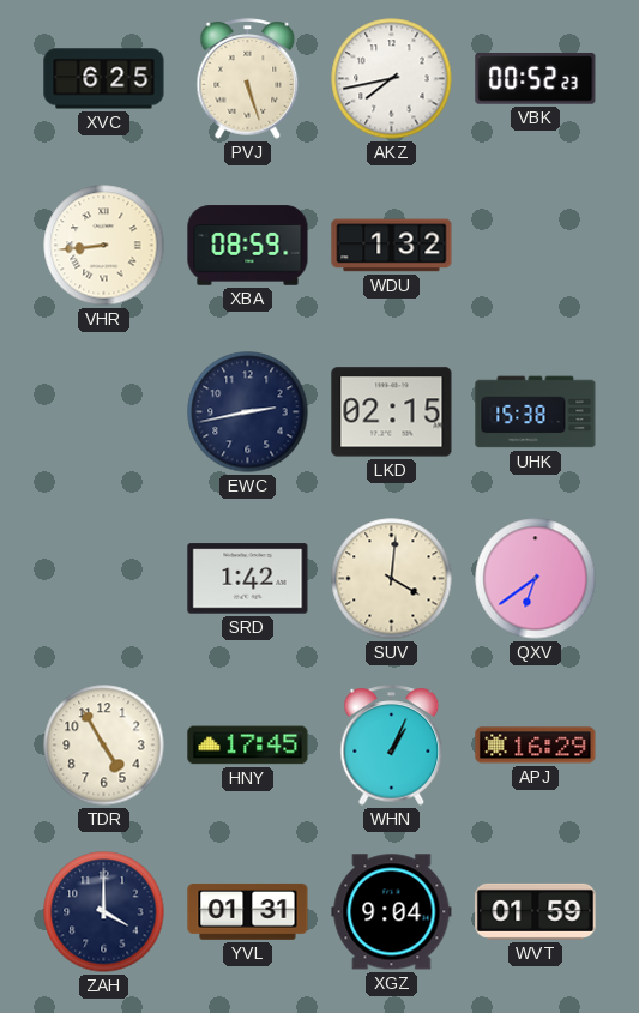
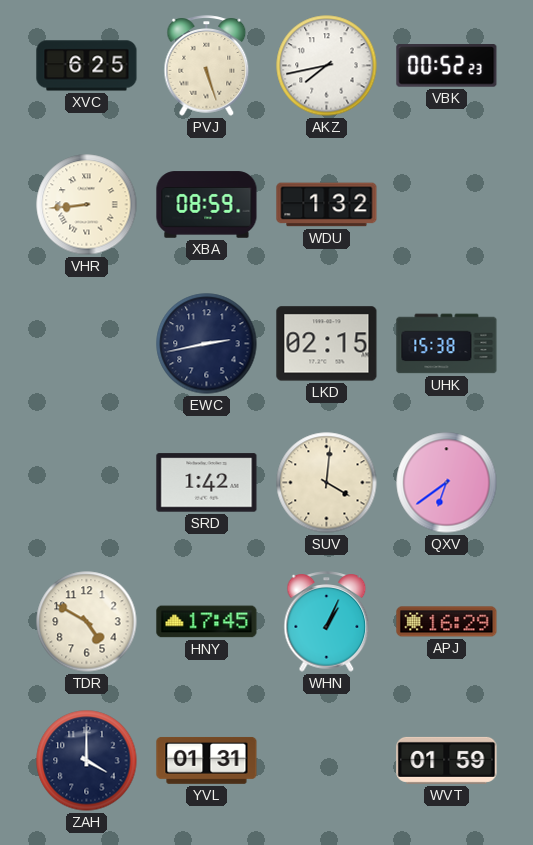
TDR: 4:55 -> 4:50 (87, 622)
XGZ: 9:04 -> none (392, 912)
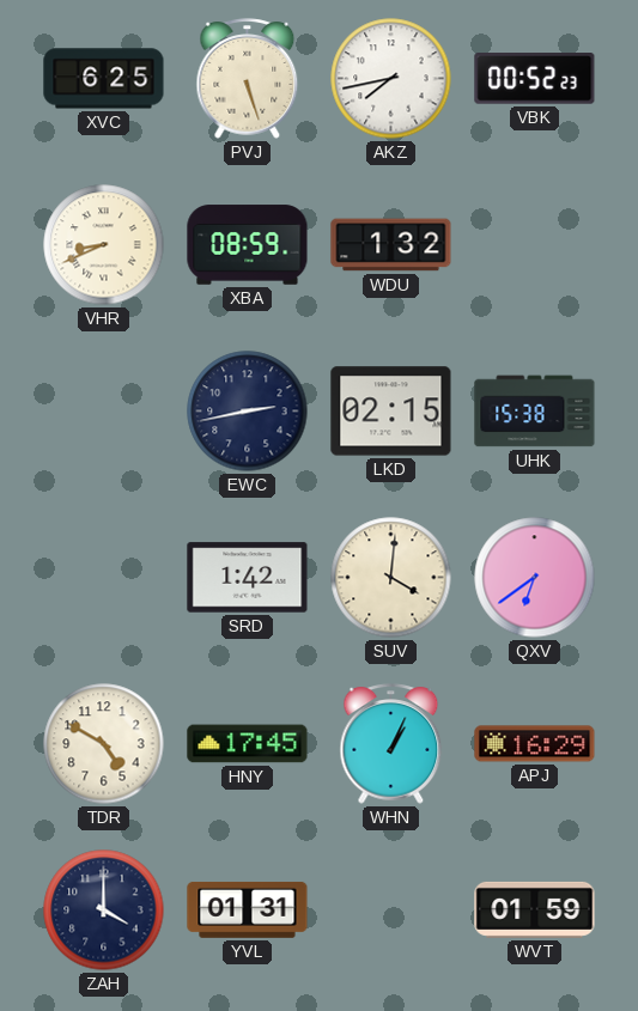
VHR: 8:44 -> 8:41 (104, 245)
